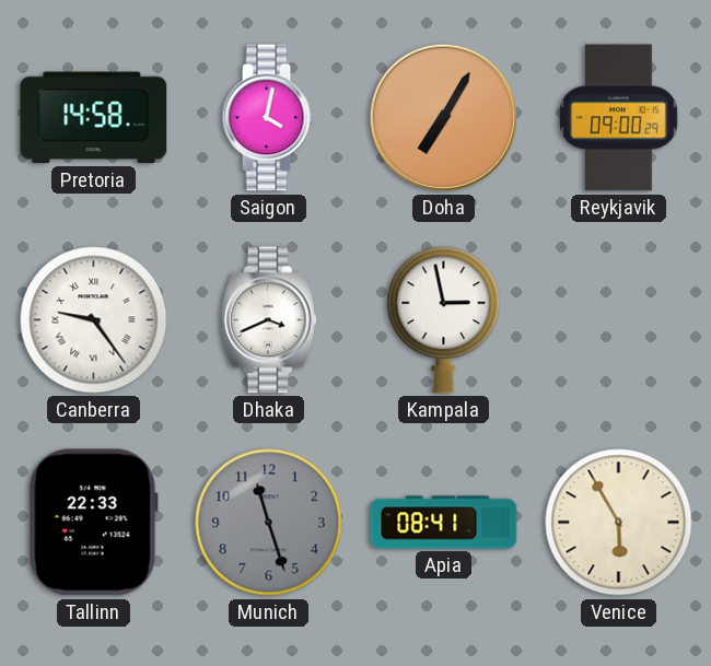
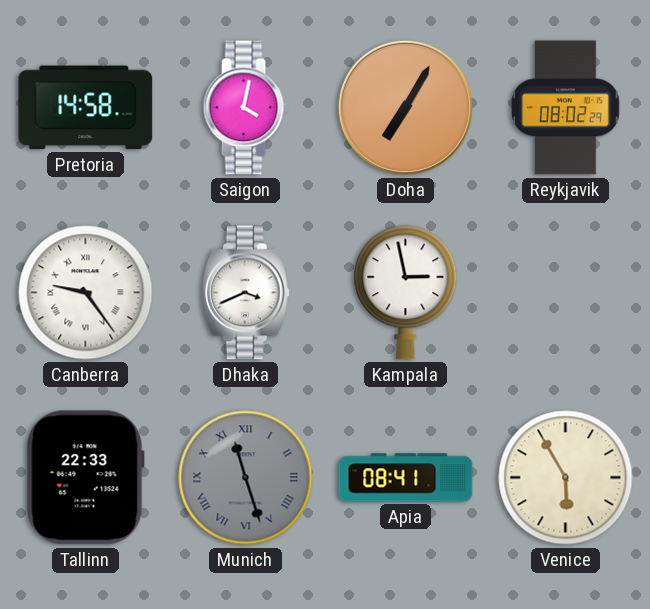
Reykjavik: 09:00 -> 08:02 (566, 108)
Munich numerals: Arabic -> Roman (246, 478)
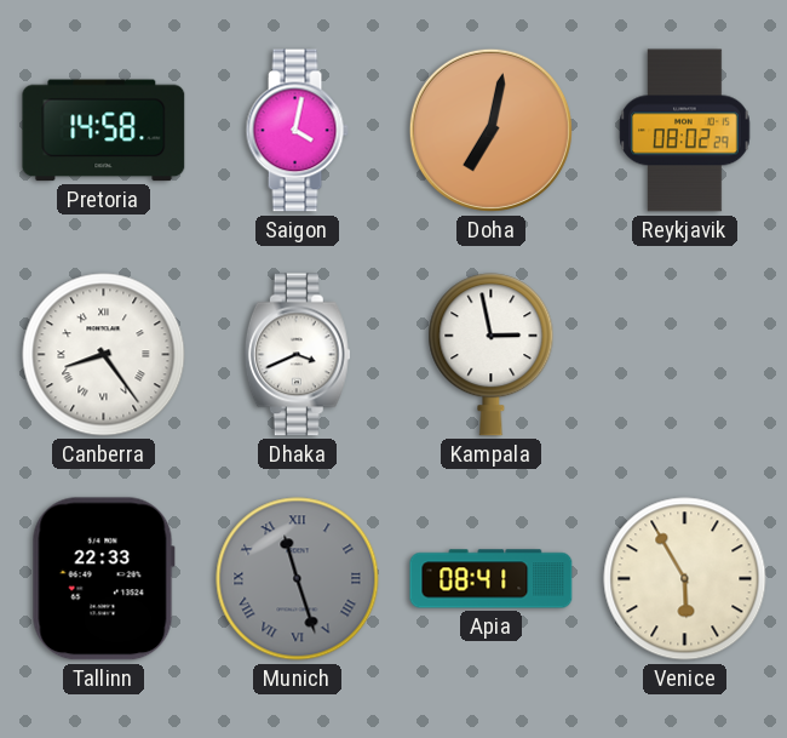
Doha: 7:05 -> 7:02 (490, 130)
Canberra: 9:24 -> 8:24 (104, 355)
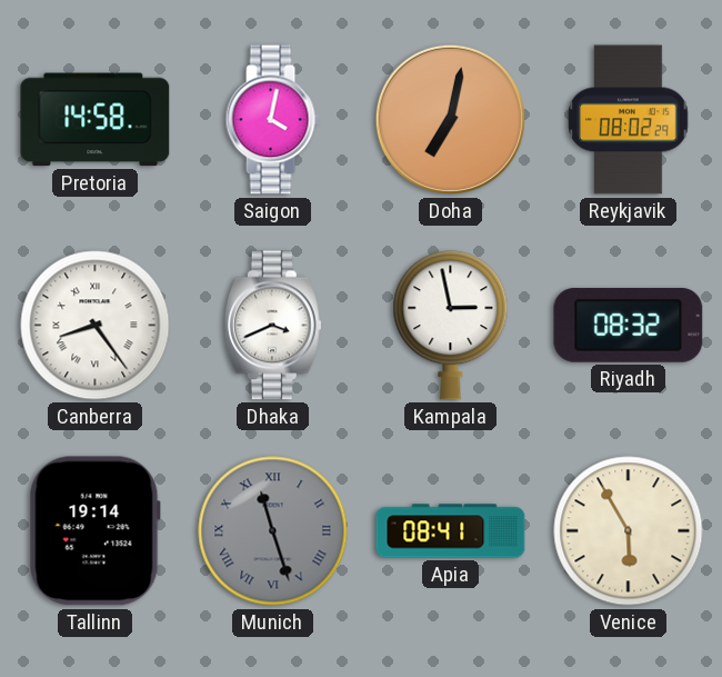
Riyadh: none -> 08:32 (629, 325)
Tallinn: 22:33 -> 19:14 (94, 531)
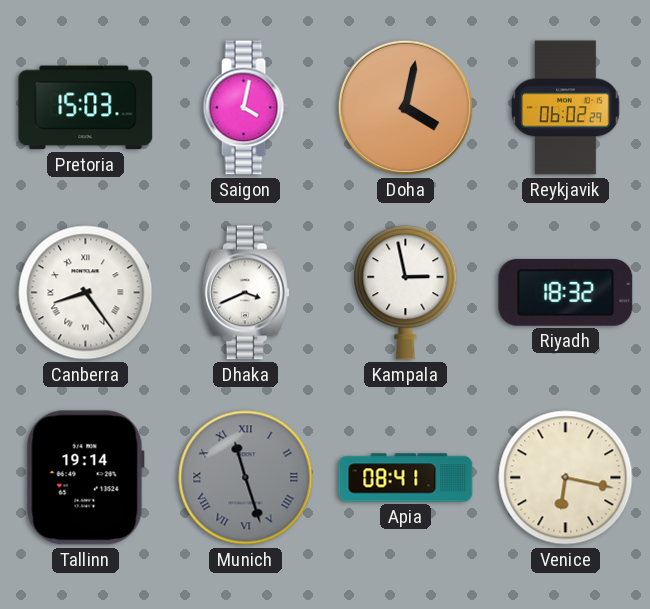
Pretoria: 14:58 -> 15:03 (86, 108)
Doha: 7:02 -> 4:02 (405, 107)
Reykjavik: 08:02 -> 06:02 (566, 108)
Riyadh: 08:32 -> 18:32 (566, 292)
Venice: 5:55 -> 6:17 (566, 478)
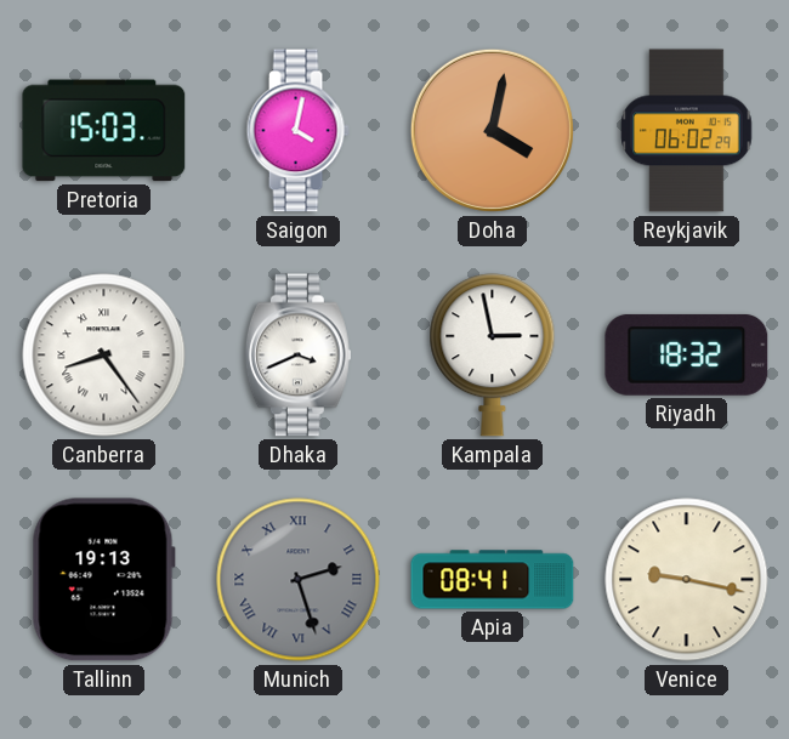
Tallinn: 19:14 -> 19:13 (103, 580)
Munich: 11:27 -> 2:27 (299, 580)
Venice: 6:17 -> 9:17 (687, 580)
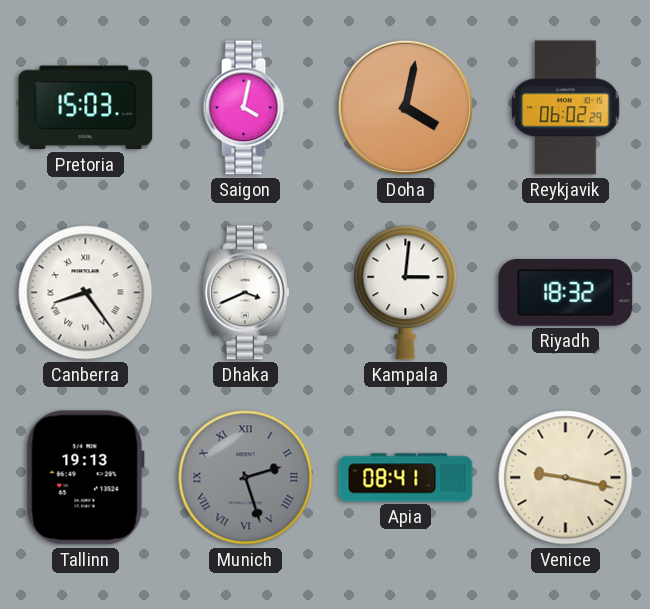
Kampala: 2:58 -> 3:01 (406, 293)
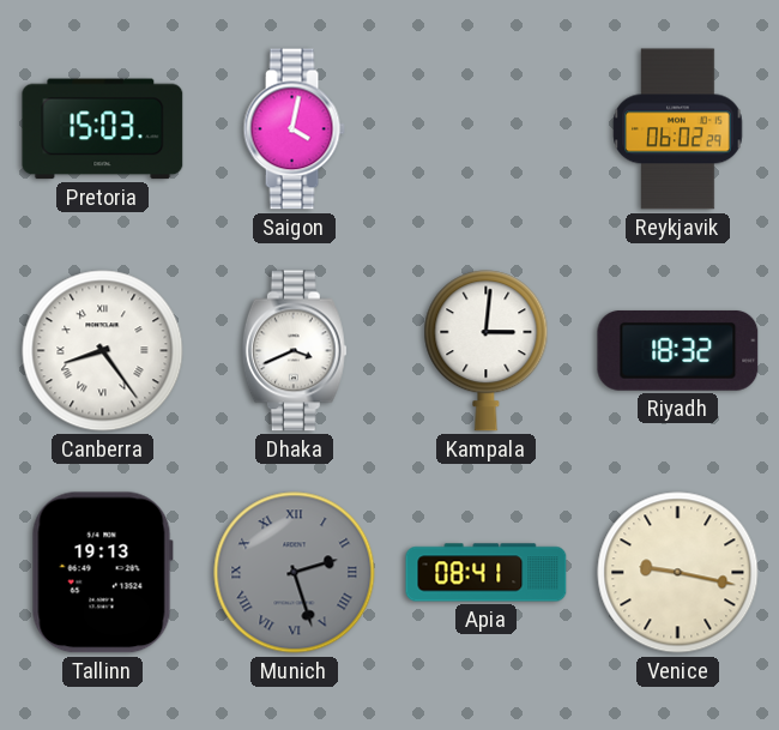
Doha: 4:02 -> none (405, 107)
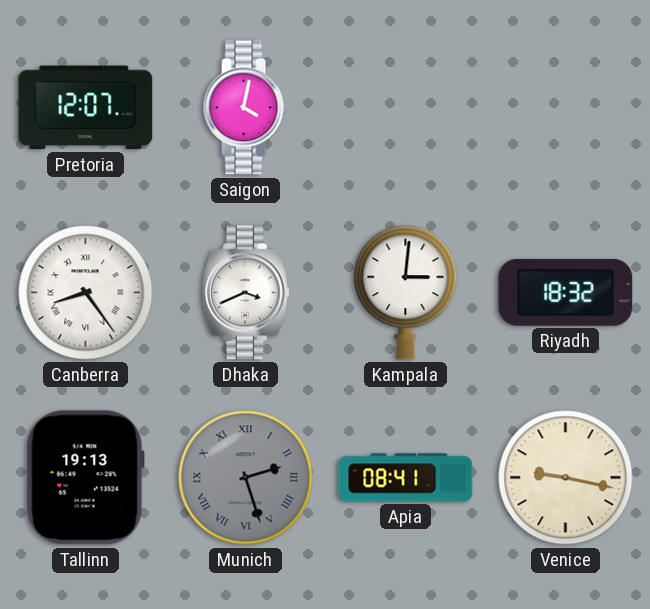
Pretoria: 15:03 -> 12:07 (86, 108)
Reykjavik: 06:02 -> none (678, 129)
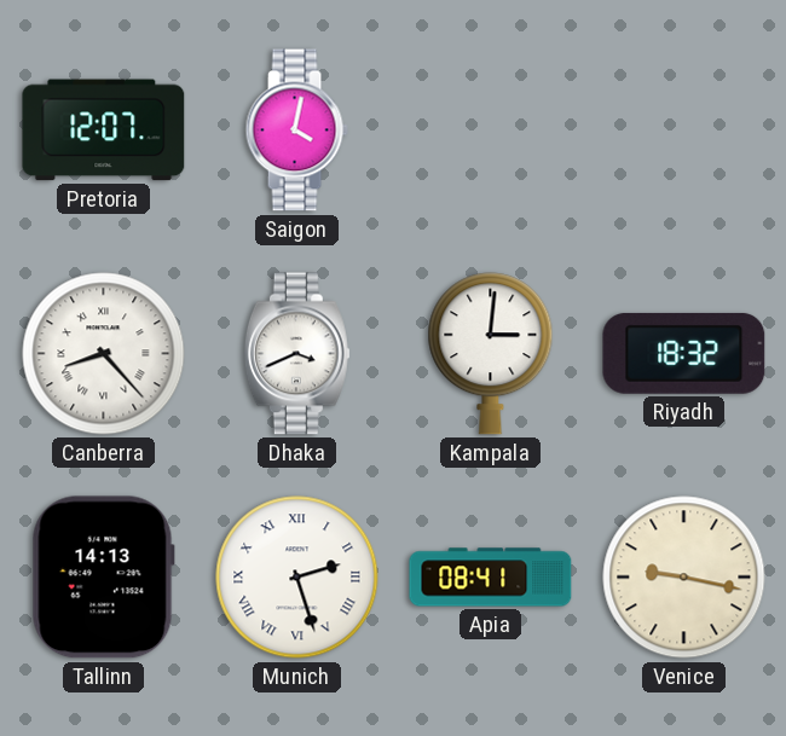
Canberra: 8:24 -> 8:23 (104, 354)
Tallinn: 19:13 -> 14:13 (103, 578)
Munich dial: grey -> white (297, 578)
